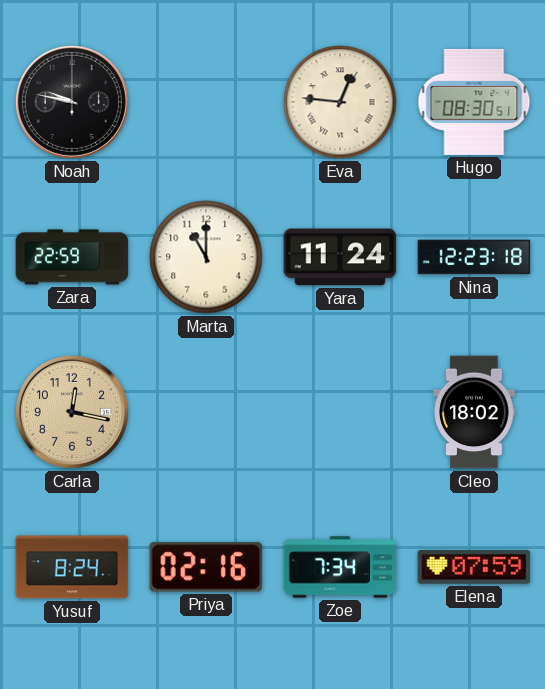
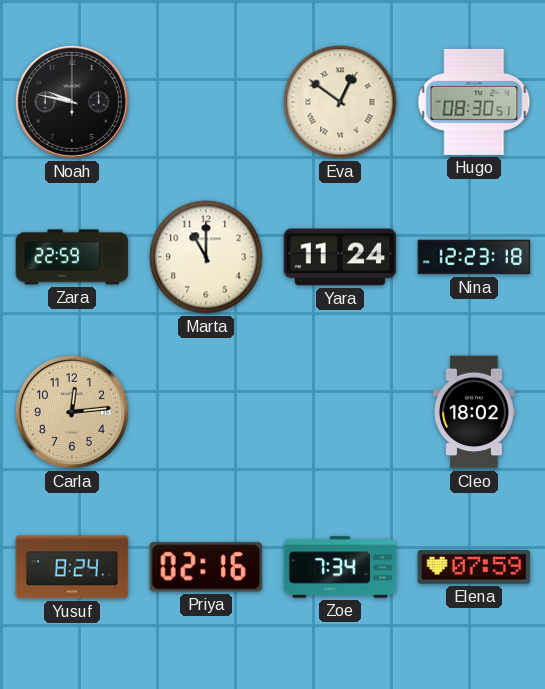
Eva: 12:46 -> 12:51 (340, 102)
Carla: 12:17 -> 12:14 (72, 412)
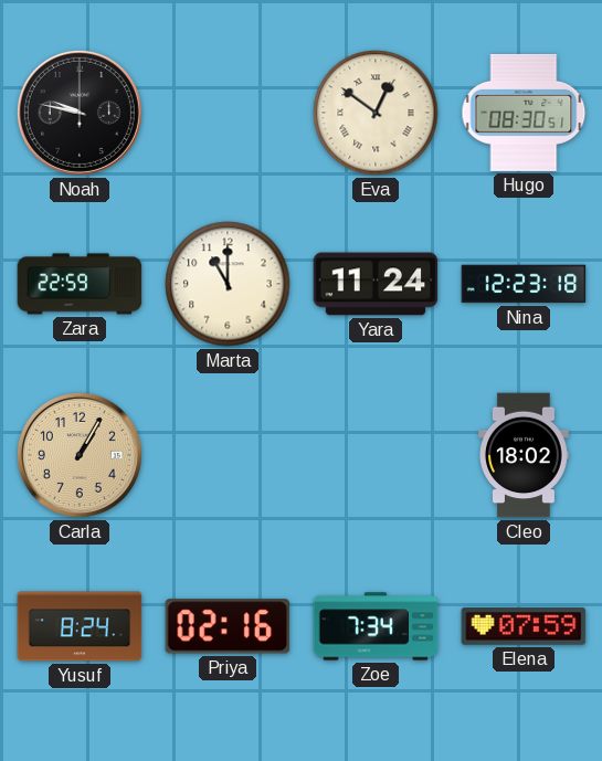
Carla: 12:14 -> 1:05 (80, 455)
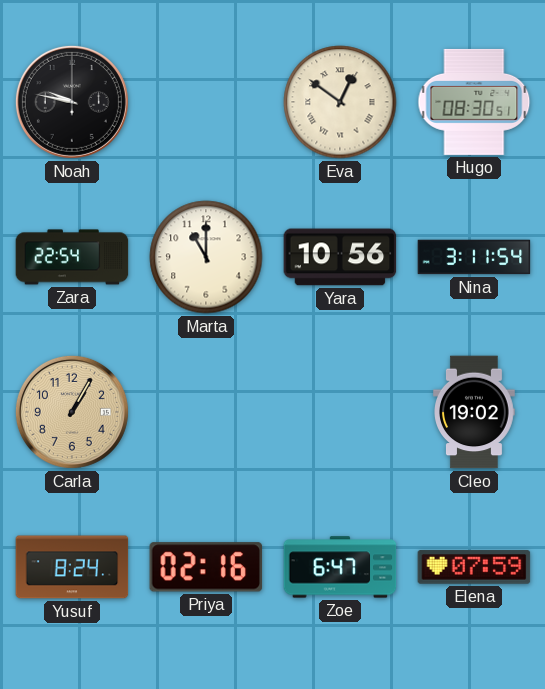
Zara: 22:59 -> 22:54 (72, 257)
Yara: 11:24 -> 10:56 (340, 257)
Nina: 12:23 -> 3:11 (474, 257)
Cleo: 18:02 -> 19:02 (475, 412)
Zoe: 7:34 -> 6:47 (340, 567)
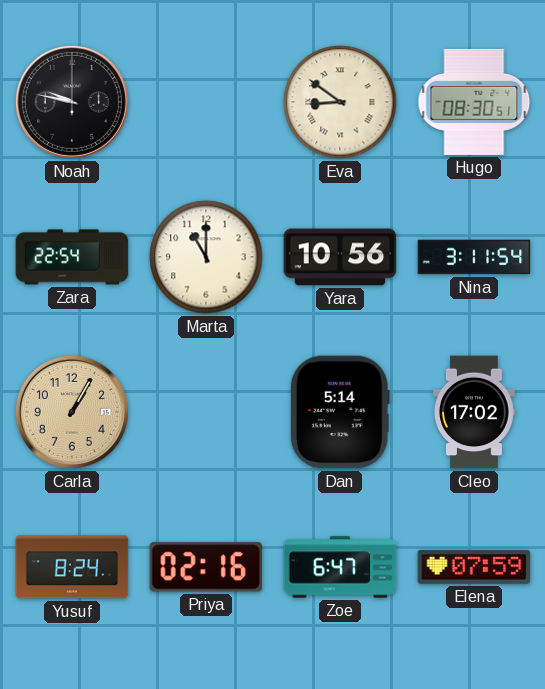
Eva: 12:51 -> 8:51 (340, 102)
Dan: none -> 5:14 (340, 412)
Cleo: 19:02 -> 17:02 (475, 412)
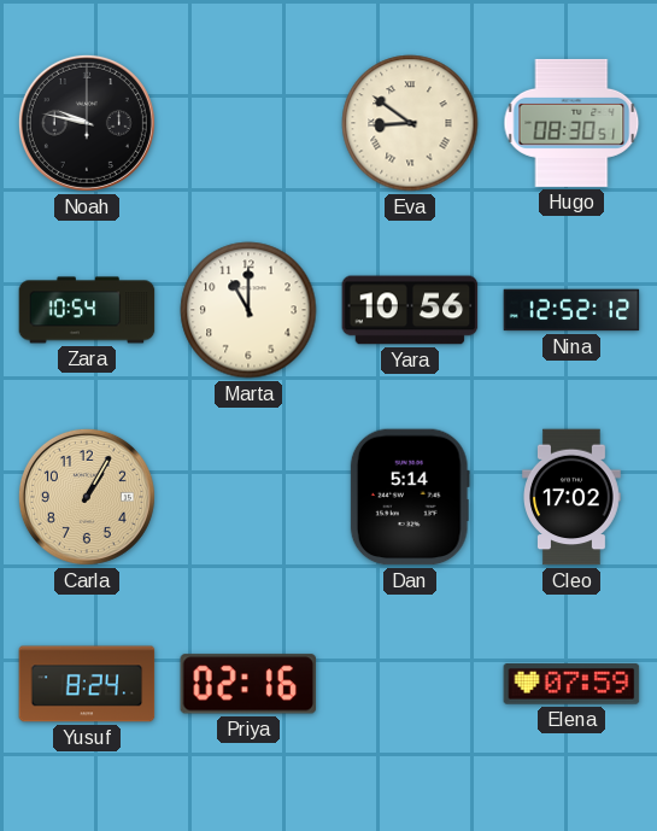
Zara: 22:54 -> 10:54 (87, 310)
Nina: 3:11 -> 12:52 (571, 310)
Zoe: 6:47 -> none (340, 567)
